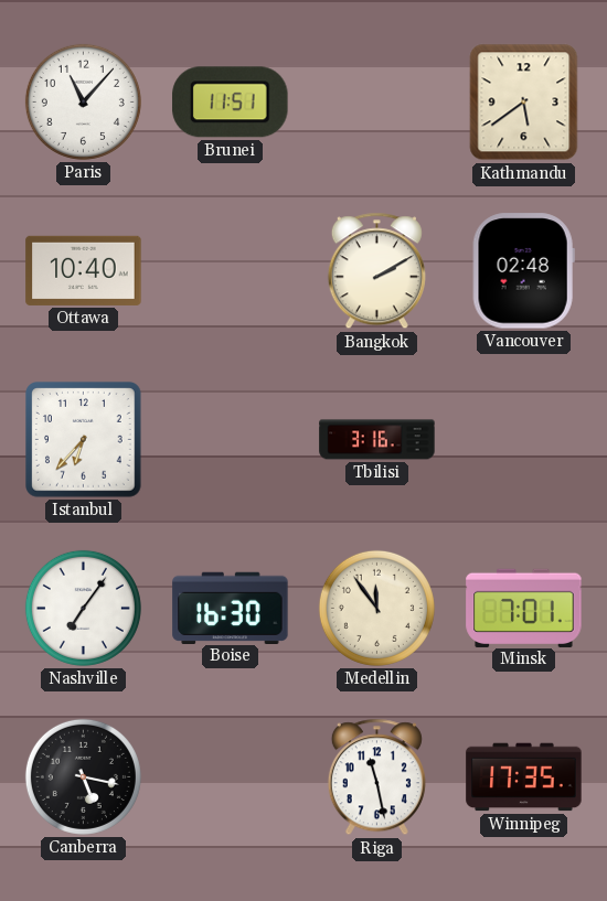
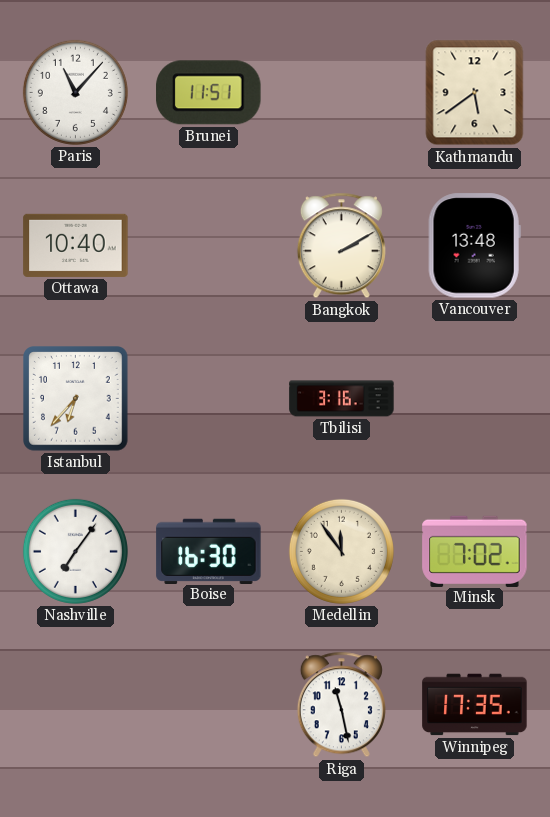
Vancouver: 02:48 -> 13:48 (474, 246)
Minsk: 7:01 -> 7:02 (475, 551)
Canberra: 5:17 -> none (83, 776)
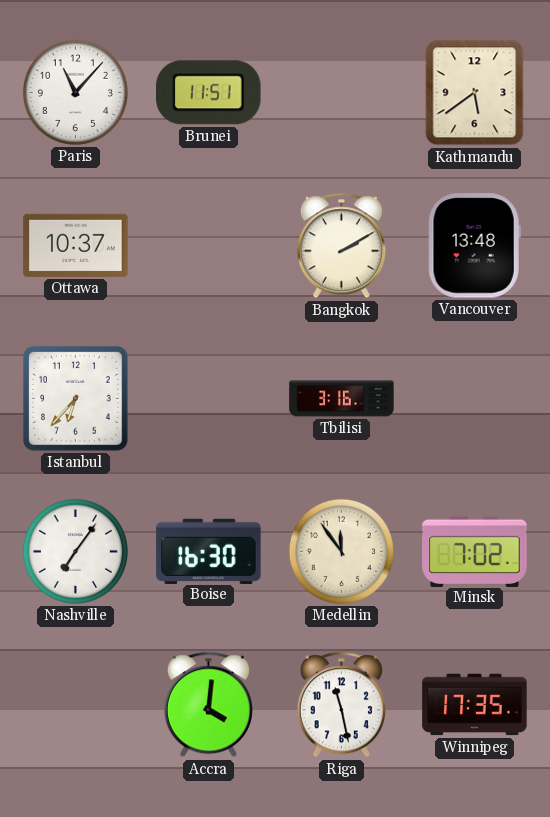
Ottawa: 10:40 -> 10:37 (76, 245)
Accra: none -> 4:01 (208, 705)
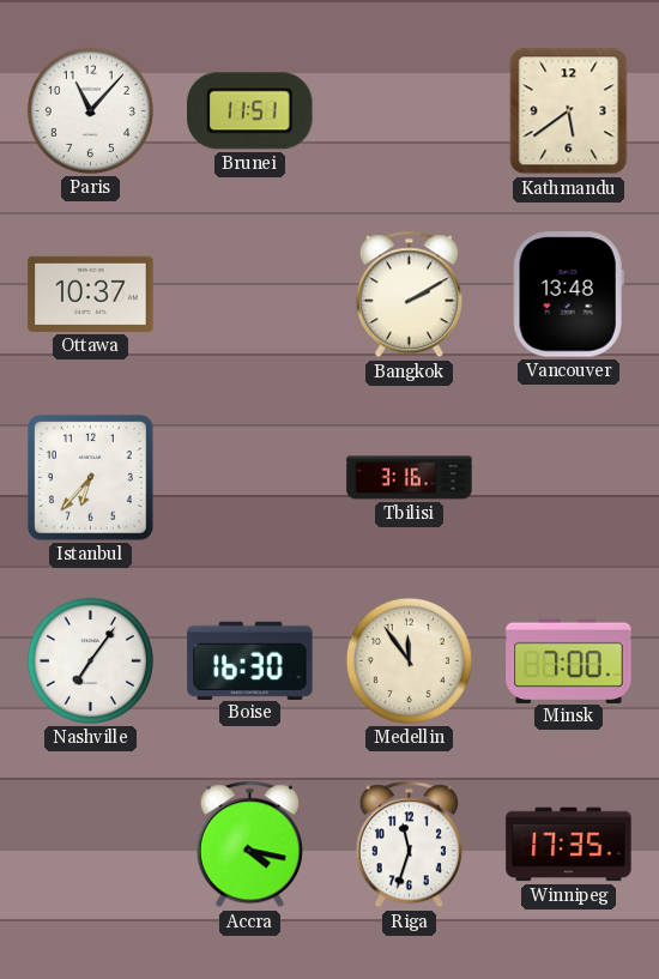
Minsk: 7:02 -> 7:00 (569, 660)
Accra: 4:01 -> 4:17 (249, 845)
Riga: 11:28 -> 11:33 (409, 845)
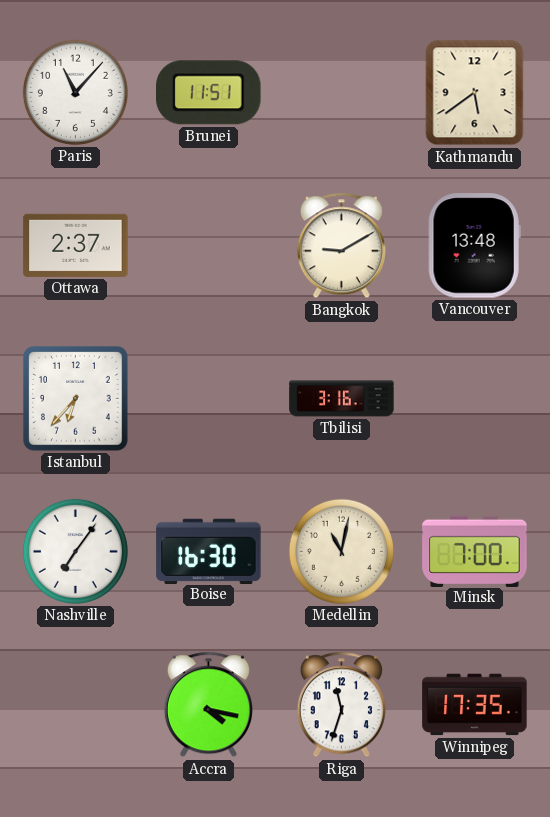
Ottawa: 10:37 -> 2:37 (76, 245)
Bangkok: 2:10 -> 9:10 (341, 246)
Medellin: 11:54 -> 11:02 (341, 551)
